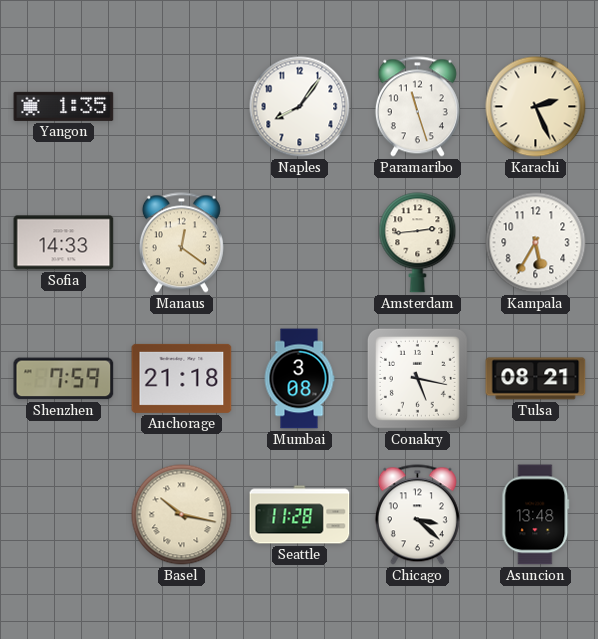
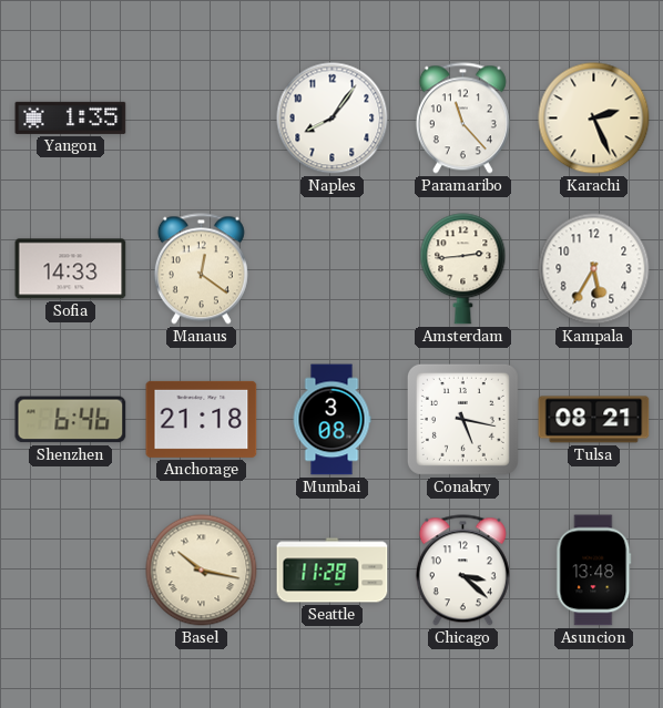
Paramaribo: 11:27 -> 11:23 (462, 119)
Shenzhen: 7:59 -> 6:46 (71, 420)
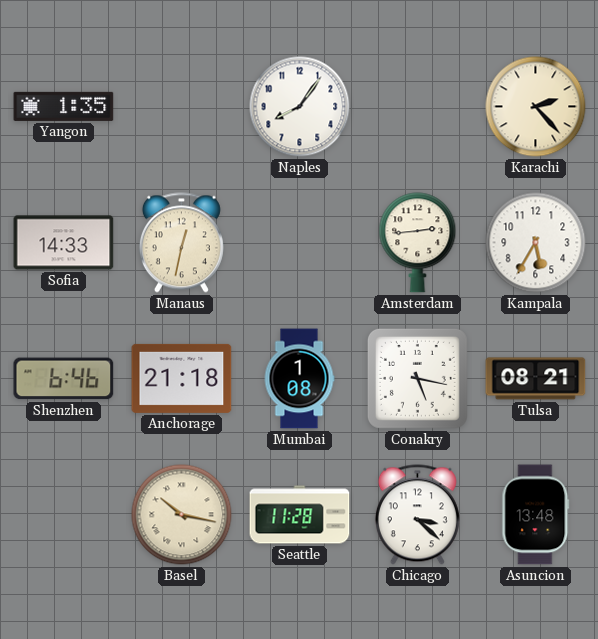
Paramaribo: 11:23 -> none (462, 119)
Karachi: 2:26 -> 2:23 (536, 107)
Manaus: 12:21 -> 12:32 (181, 243)
Mumbai: 3:08 -> 1:08 (299, 379)
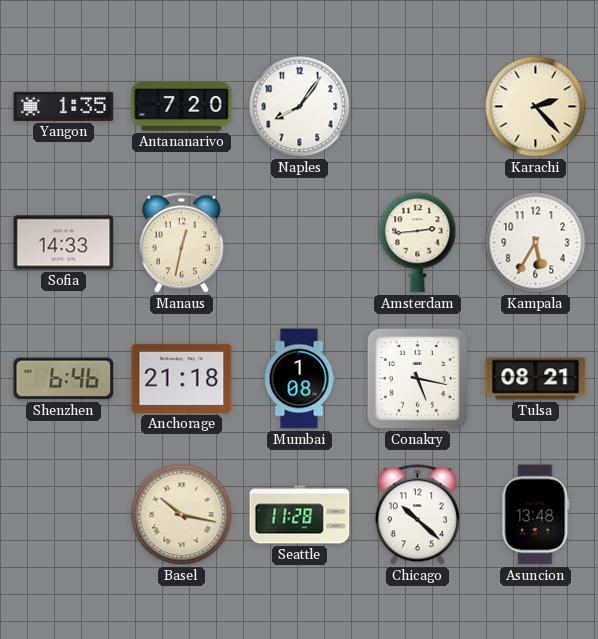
Antananarivo: none -> 7:20 (182, 107)
Chicago: 3:22 -> 10:22 (417, 515)
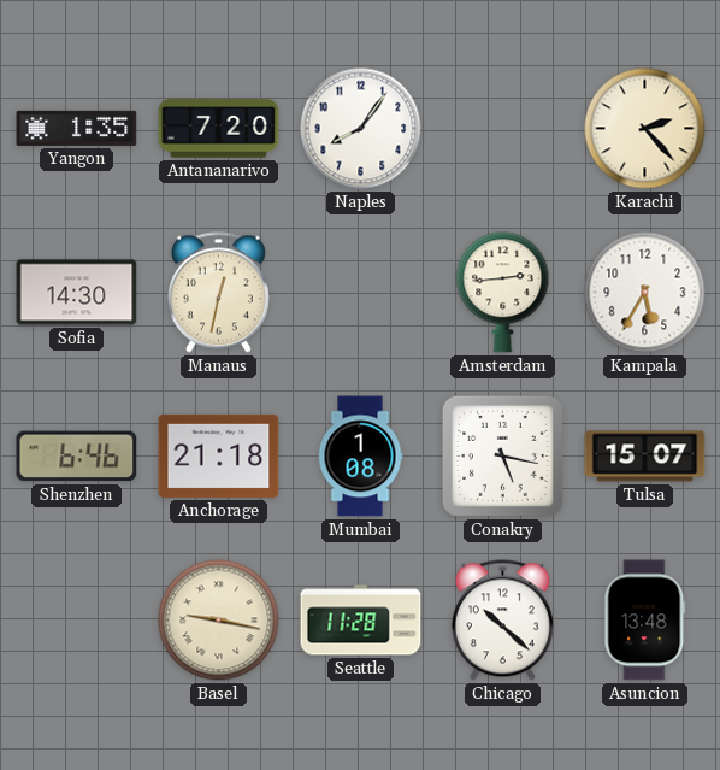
Sofia: 14:33 -> 14:30 (77, 293)
Tulsa: 08:21 -> 15:07 (645, 457)
Basel: 10:17 -> 9:17 (219, 621)
